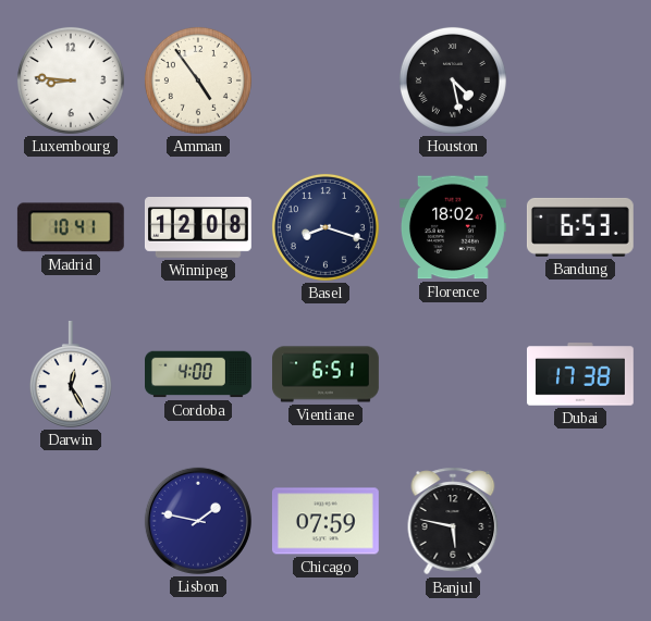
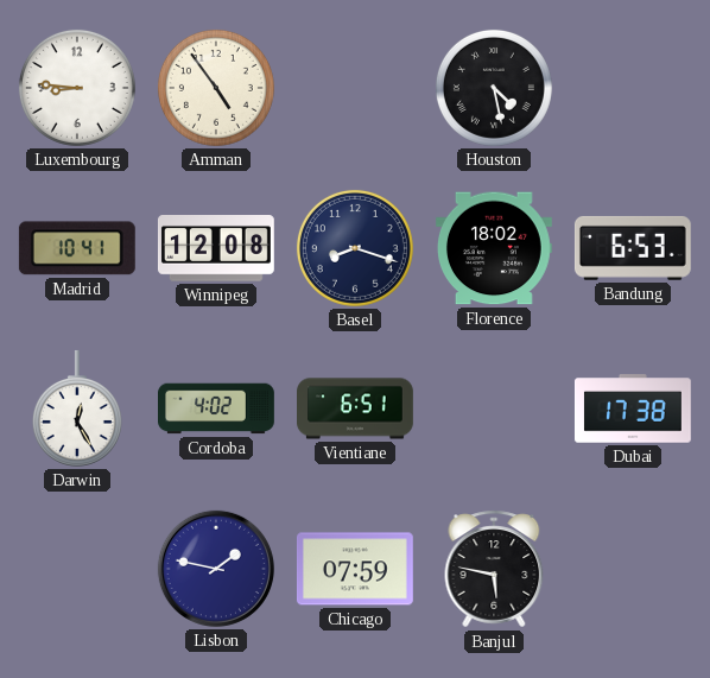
Cordoba: 4:00 -> 4:02 (217, 408)
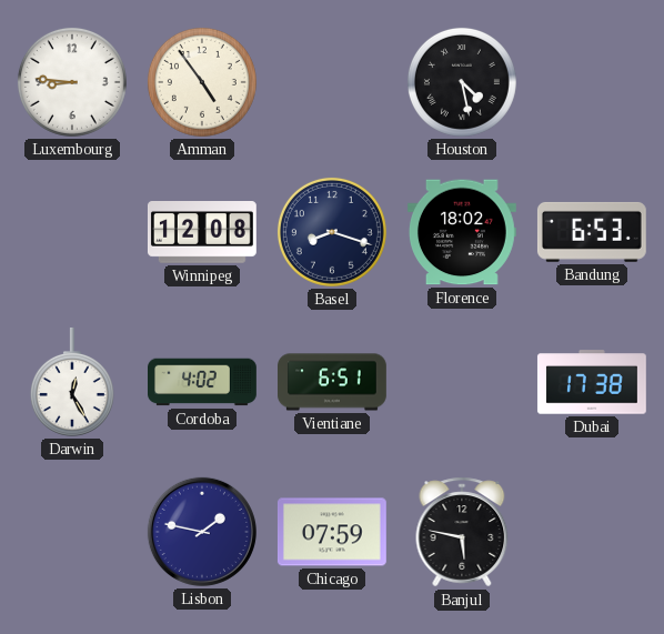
Madrid: 10:41 -> none (77, 248)
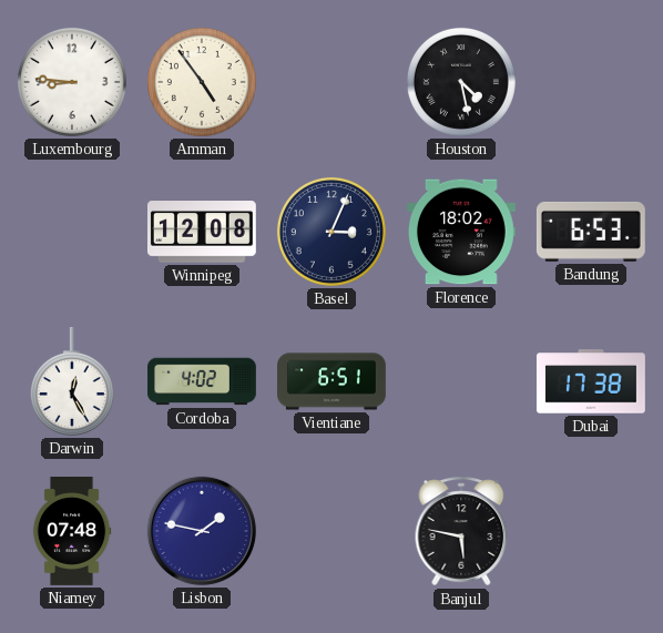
Basel: 8:18 -> 3:04 (331, 232)
Niamey: none -> 07:48 (72, 532)
Chicago: 07:59 -> none (332, 532)
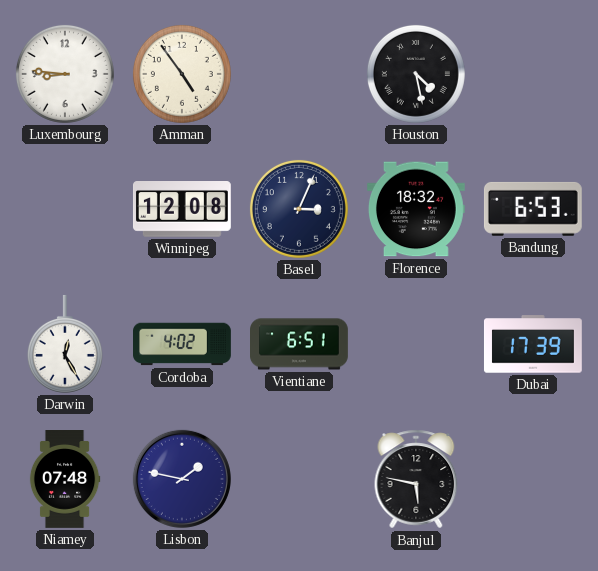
Florence: 18:02 -> 18:32 (416, 209)
Dubai: 17:38 -> 17:39 (533, 344)
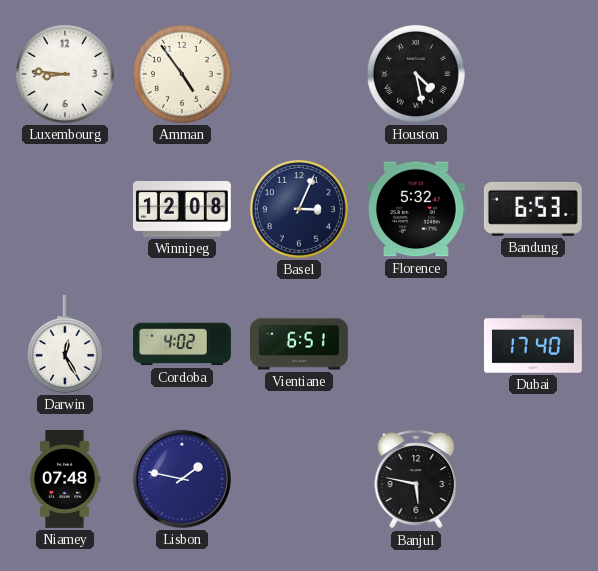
Florence: 18:32 -> 5:32 (416, 209)
Dubai: 17:39 -> 17:40 (533, 344)
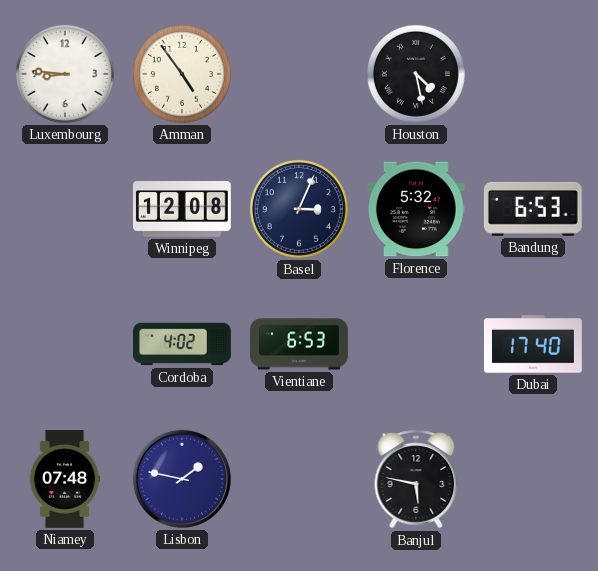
Darwin: 12:25 -> none (65, 344)
Vientiane: 6:51 -> 6:53 (300, 344)
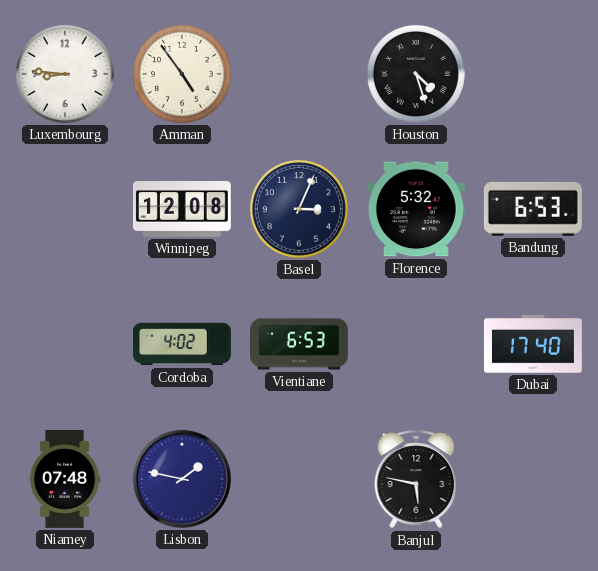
Houston: 4:28 -> 4:27 (416, 74)
